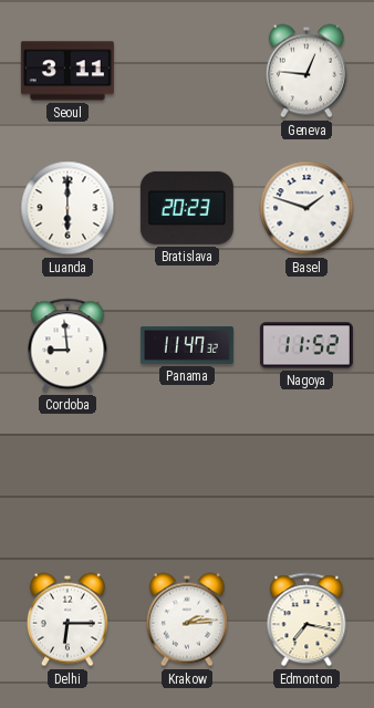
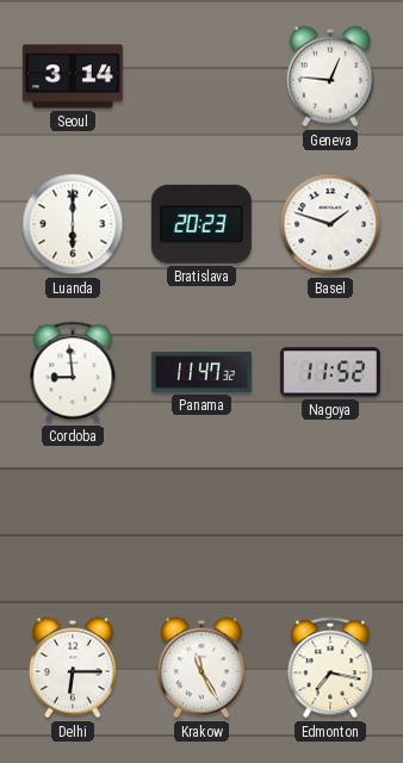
Seoul: 3:11 -> 3:14 (73, 76)
Krakow: 2:14 -> 11:25 (201, 668)
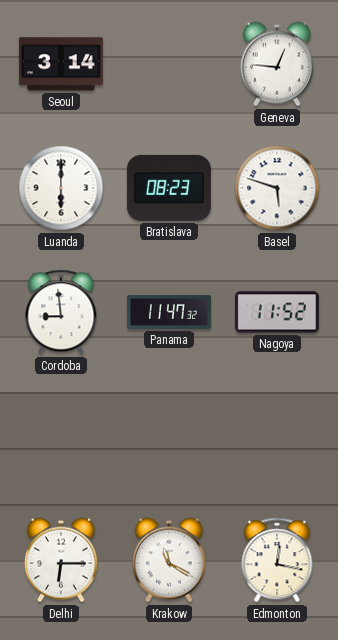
Bratislava: 20:23 -> 08:23 (169, 188)
Basel: 1:48 -> 5:48 (277, 188)
Krakow: 11:25 -> 11:20 (169, 560)
Edmonton: 7:17 -> 12:17 (277, 560)
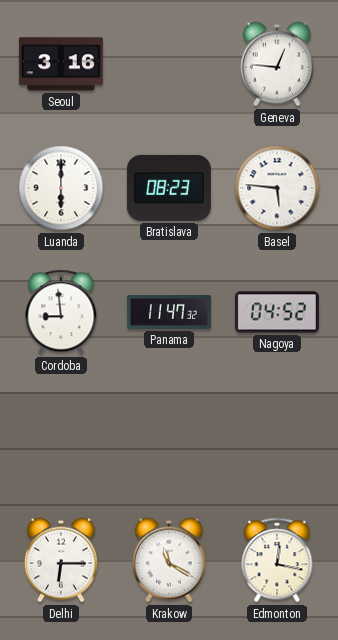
Seoul: 3:14 -> 3:16 (61, 64)
Basel: 5:48 -> 5:46 (277, 188)
Nagoya: 11:52 -> 04:52 (277, 312)
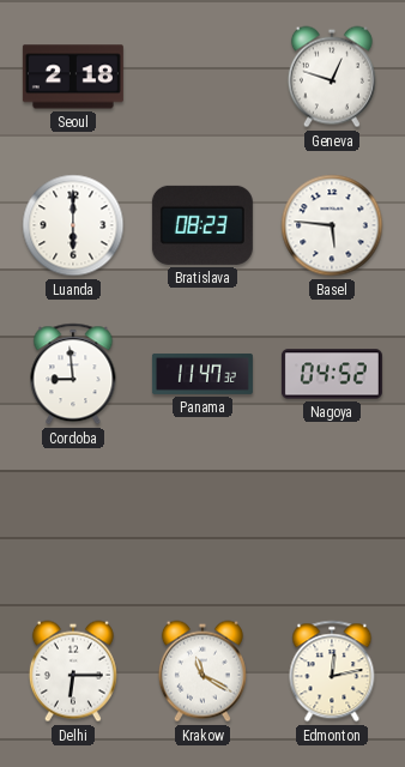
Seoul: 3:16 -> 2:18 (73, 77)
Geneva: 12:46 -> 12:48 (332, 77)
Edmonton: 12:17 -> 12:13 (332, 671)
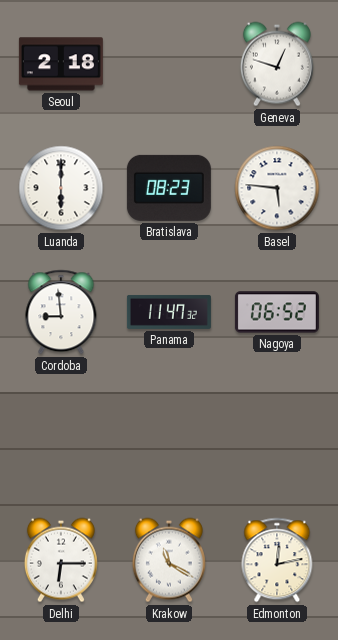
Nagoya: 04:52 -> 06:52 (277, 312)
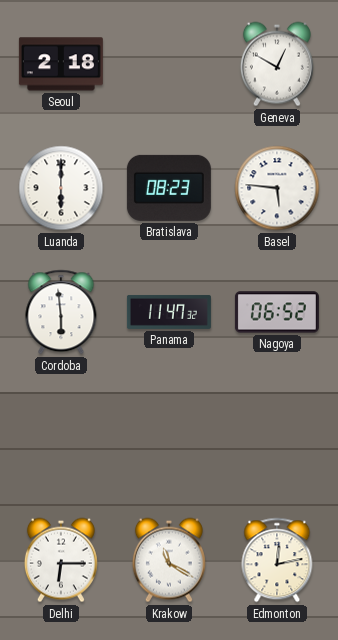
Geneva: 12:48 -> 12:50 (277, 64)
Cordoba: 8:59 -> 5:59 (61, 312)
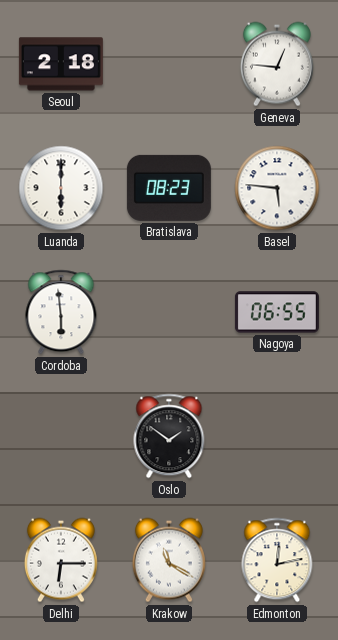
Geneva: 12:50 -> 12:46 (277, 64)
Panama: 11:47 -> none (169, 312)
Nagoya: 06:52 -> 06:55 (277, 312)
Oslo: none -> 1:51 (169, 436)
